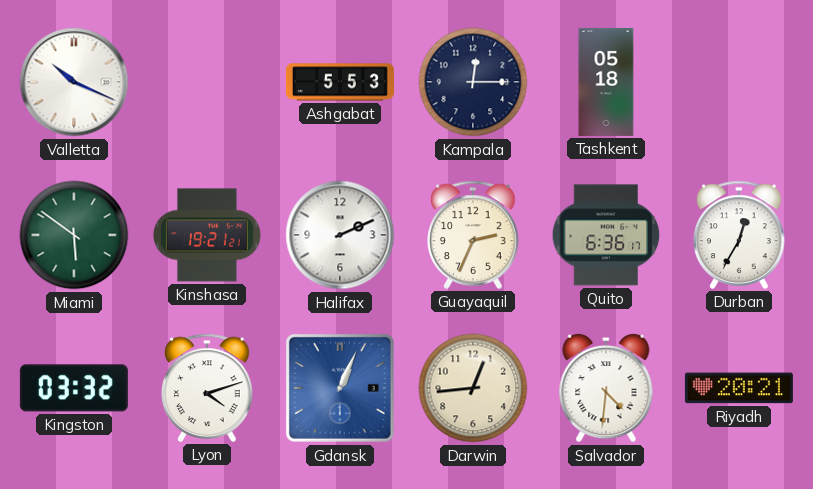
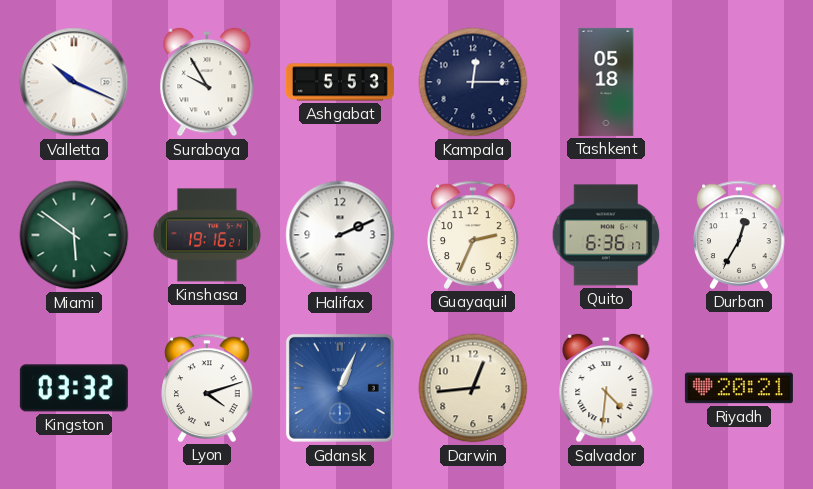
Surabaya: none -> 9:55 (207, 82)
Kinshasa: 19:21 -> 19:16 (207, 235)
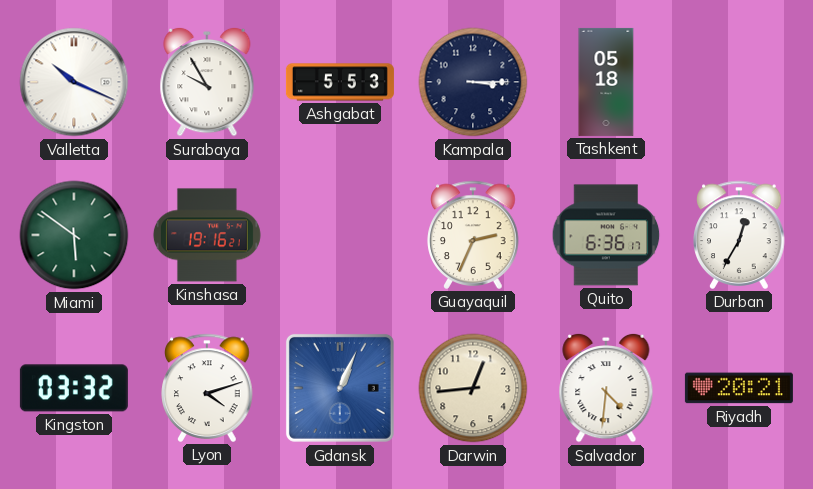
Kampala: 12:15 -> 3:15 (473, 82)
Halifax: 2:11 -> none (340, 235)
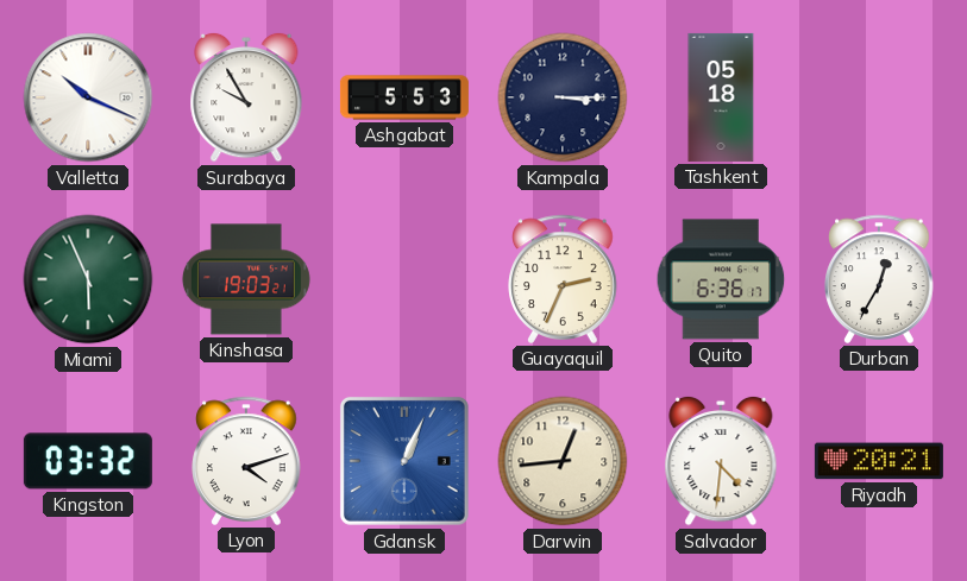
Miami: 5:51 -> 5:56 (88, 279)
Kinshasa: 19:16 -> 19:03 (246, 279)
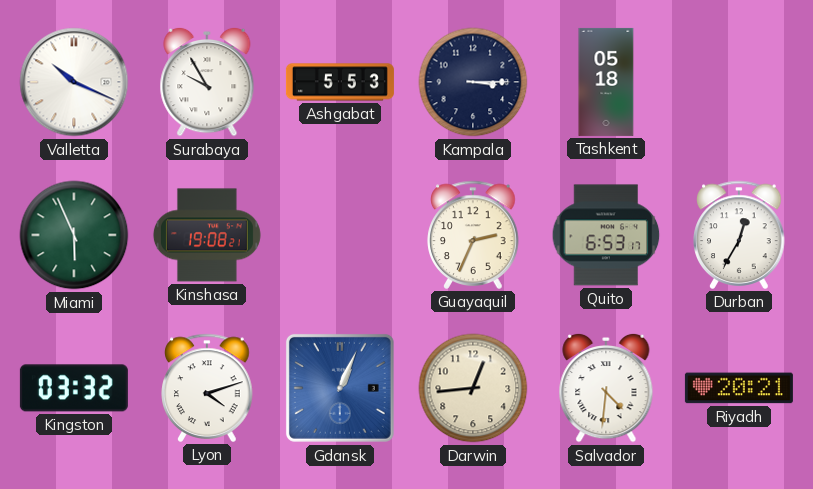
Kinshasa: 19:03 -> 19:08 (207, 235)
Quito: 6:36 -> 6:53 (606, 235)
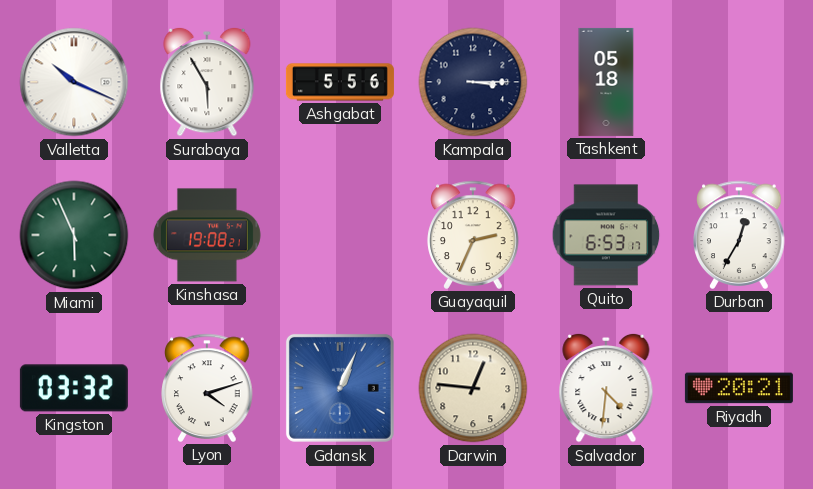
Surabaya: 9:55 -> 5:55 (207, 82)
Ashgabat: 5:53 -> 5:56 (340, 82)
Darwin: 12:44 -> 12:46 (473, 388)
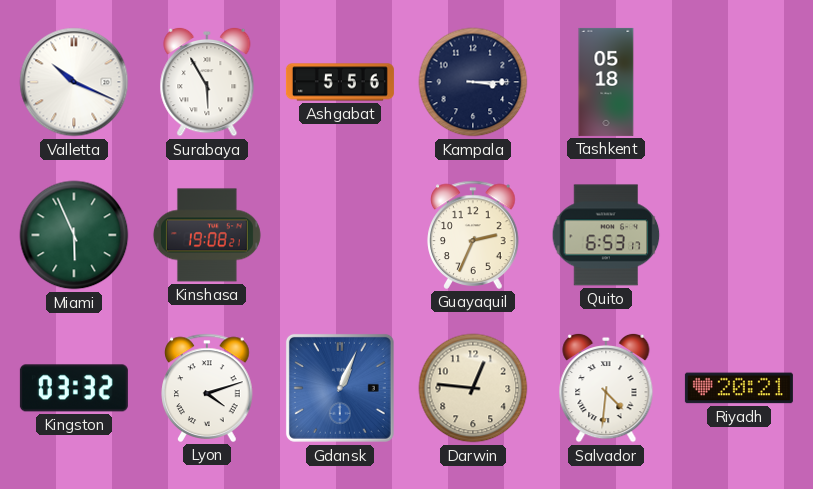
Durban: 12:35 -> none (739, 235)
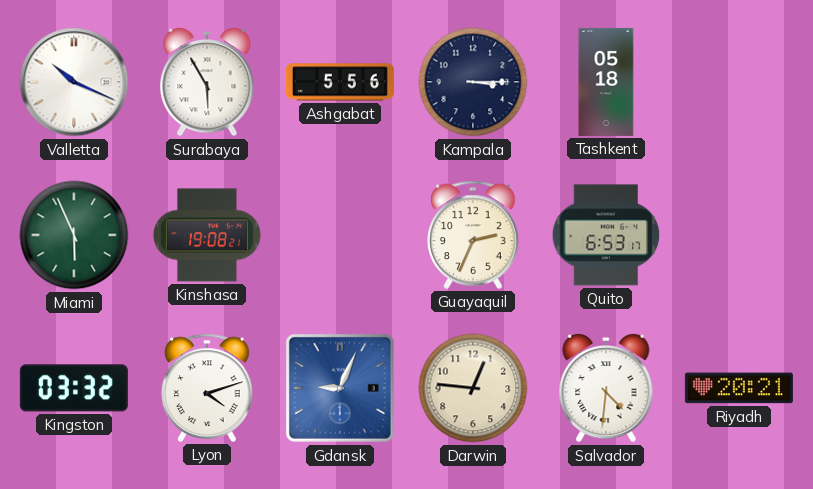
Gdansk: 1:04 -> 9:04 (340, 388)
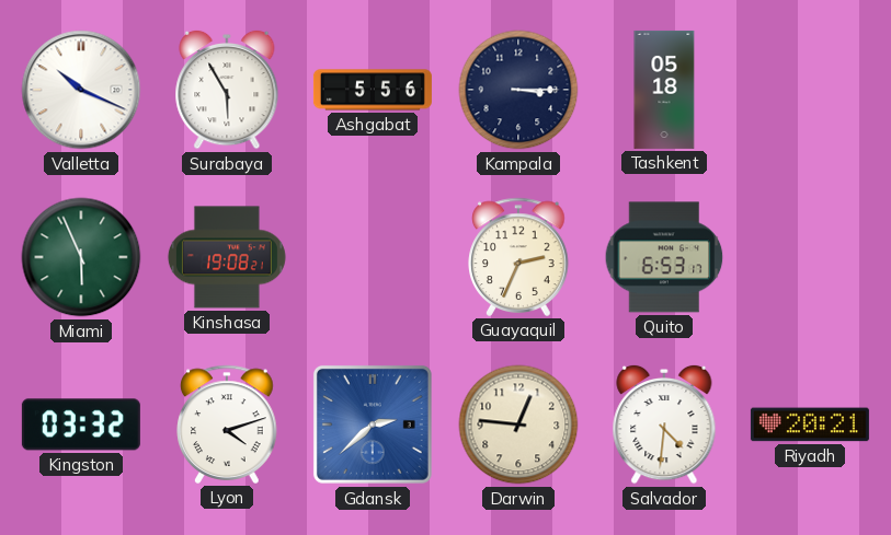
Gdansk: 9:04 -> 2:38 (373, 424)
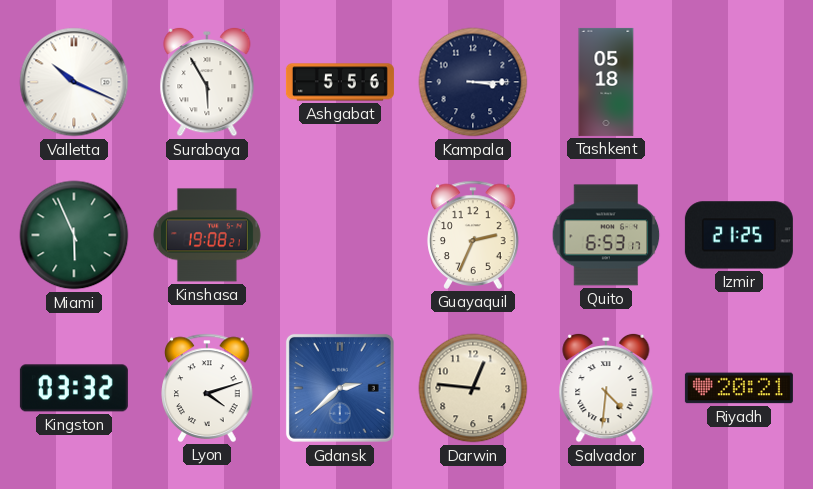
Izmir: none -> 21:25 (739, 235)
